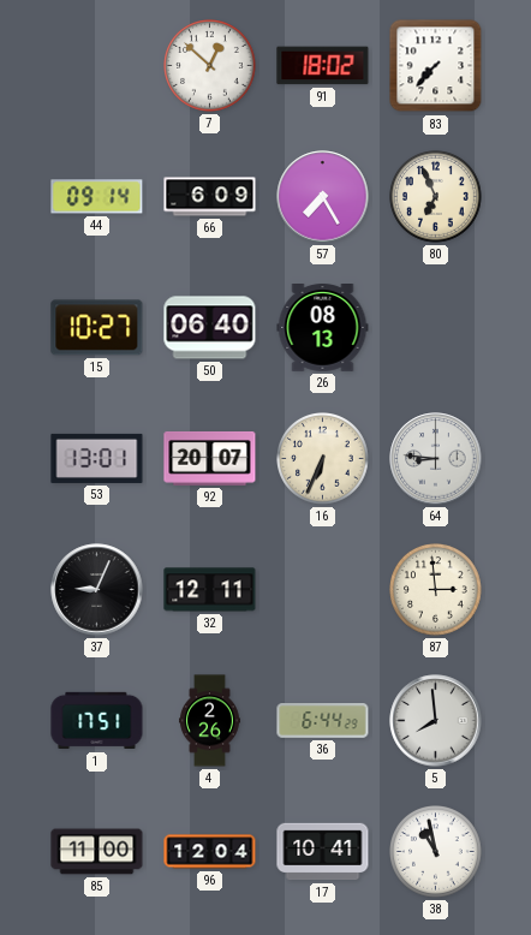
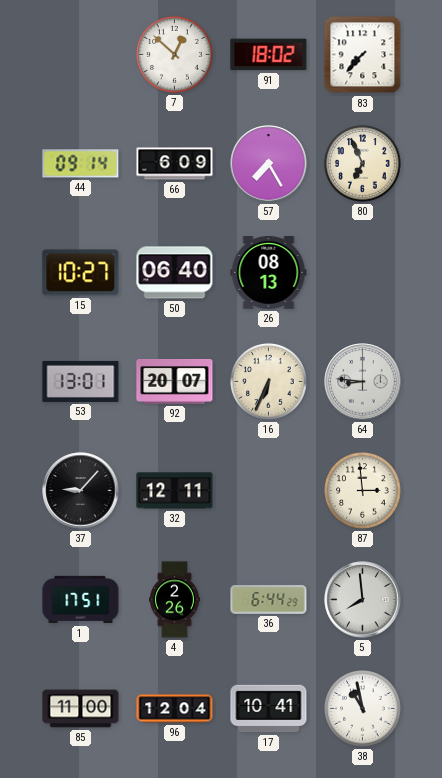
37: 9:04 -> 9:07 (81, 491)
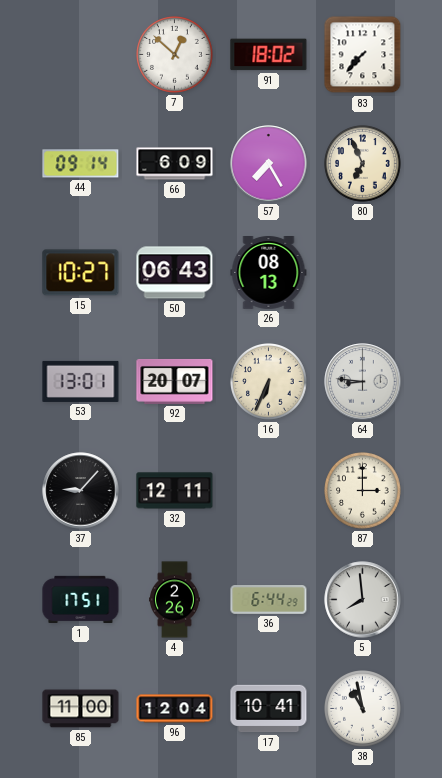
50: 06:40 -> 06:43 (175, 273)
87: 2:59 -> 3:00 (363, 491)
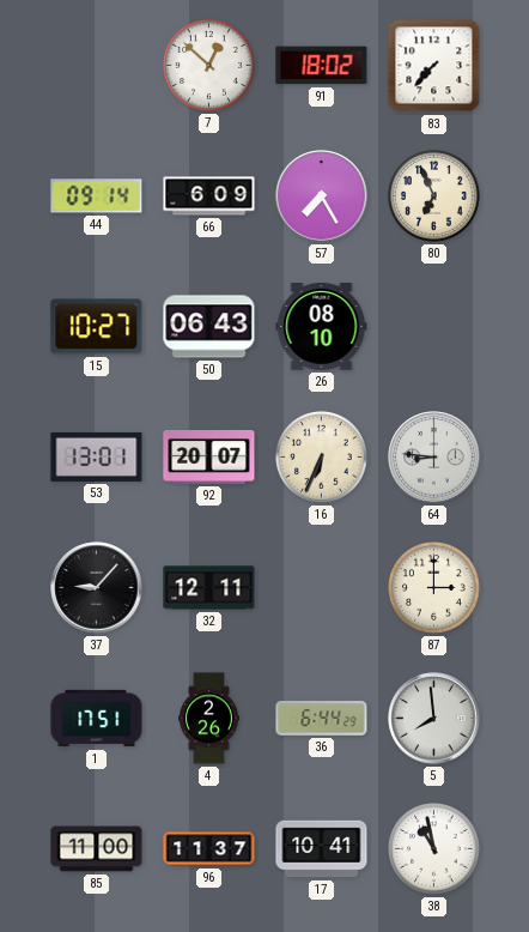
26: 08:13 -> 08:10 (322, 327)
96: 12:04 -> 11:37 (209, 849)
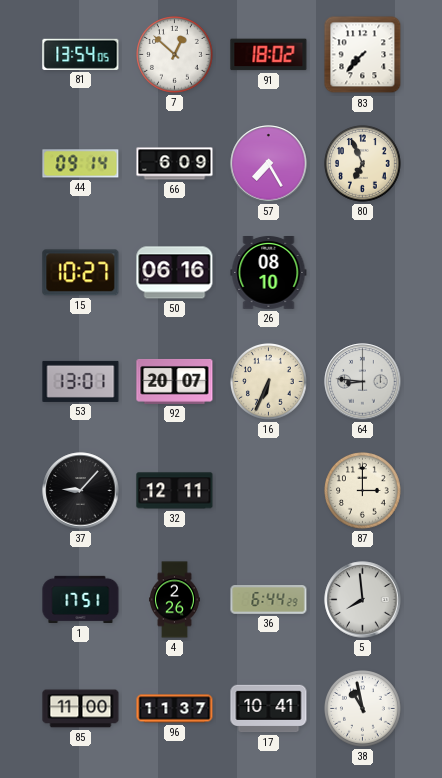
81: none -> 13:54 (81, 54)
50: 06:43 -> 06:16 (175, 273)
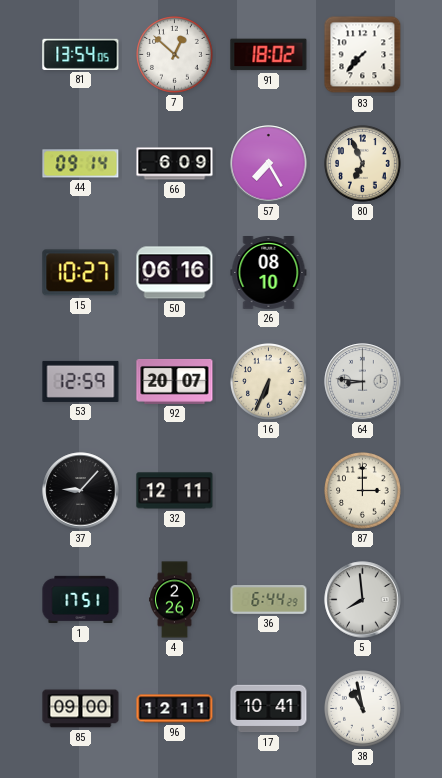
53: 13:01 -> 12:59 (81, 381)
85: 11:00 -> 09:00 (81, 709)
96: 11:37 -> 12:11 (175, 709)
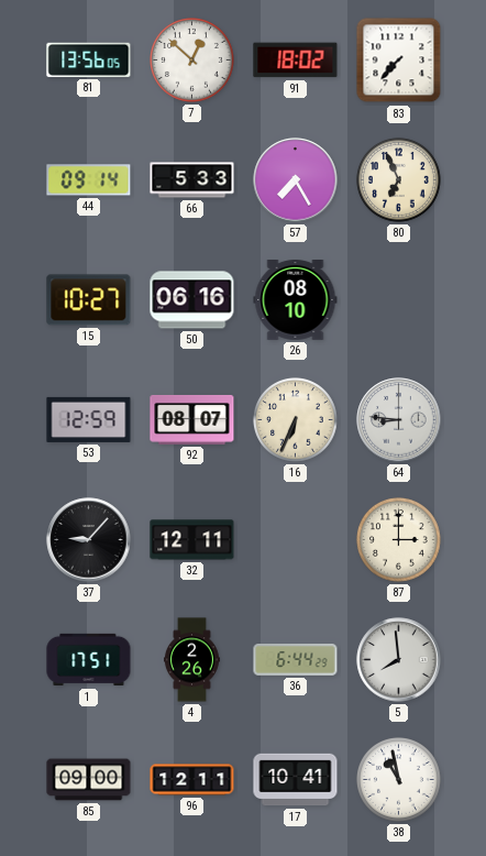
81: 13:54 -> 13:56 (89, 59)
66: 6:09 -> 5:33 (192, 180)
92: 20:07 -> 08:07 (192, 419)
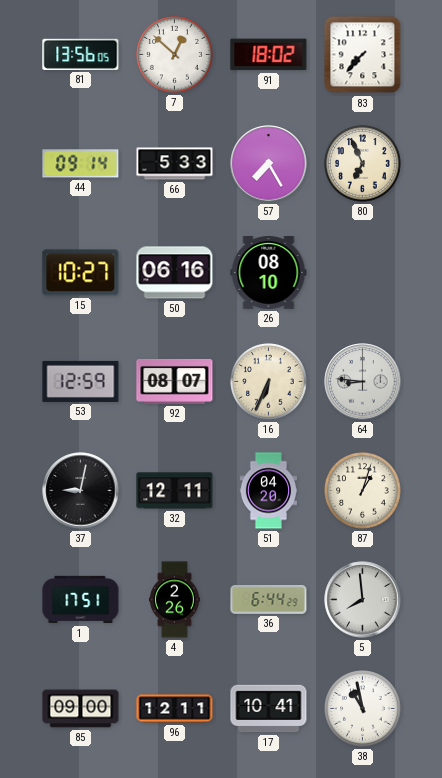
37: 9:07 -> 9:02 (81, 491)
51: none -> 04:20 (269, 491)
87: 3:00 -> 1:03 (363, 491)
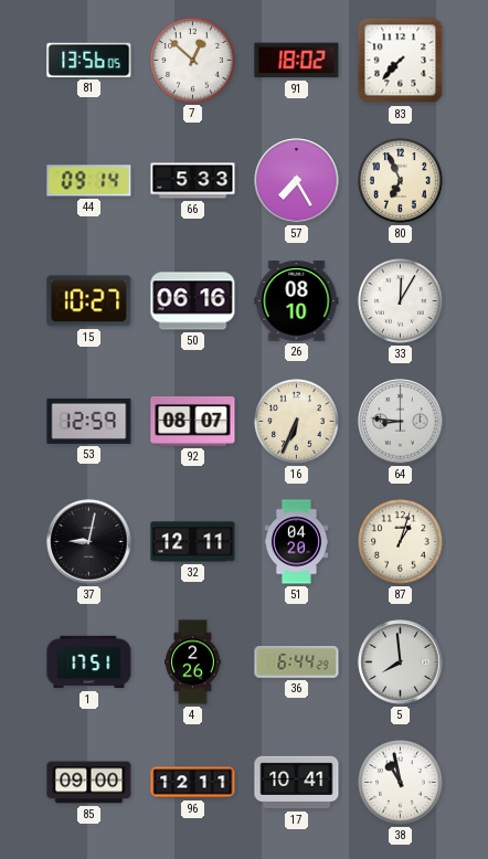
33: none -> 12:05 (401, 301)
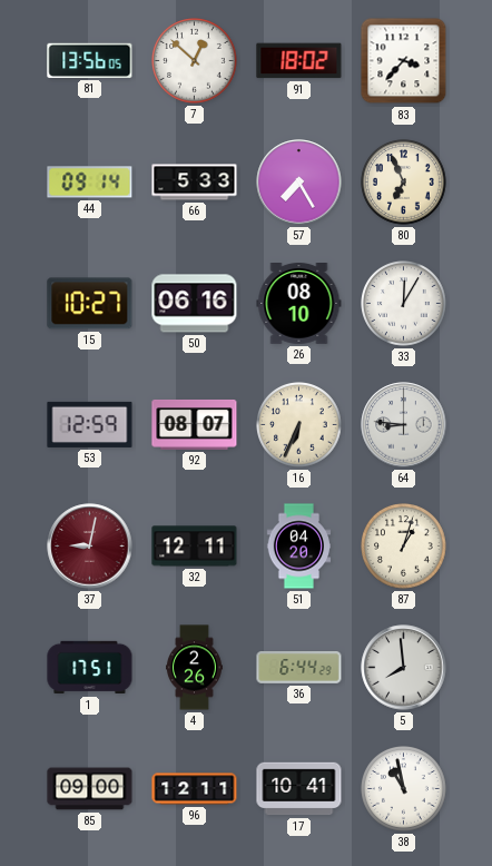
83: 7:37 -> 3:37 (404, 61)
37 dial: black -> burgundy (90, 547)
